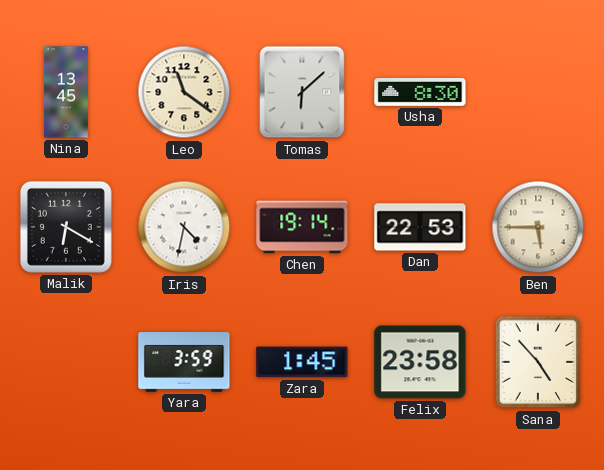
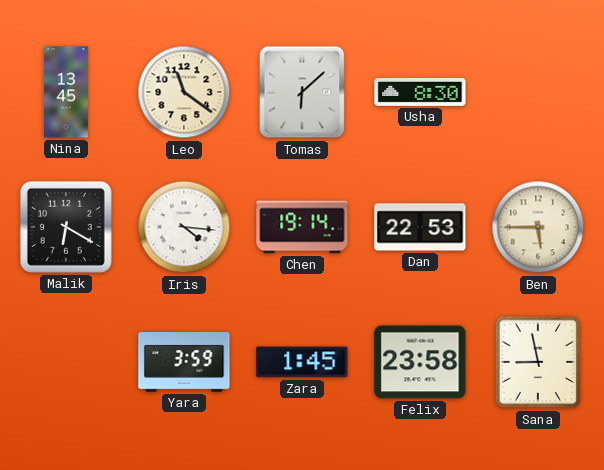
Iris: 4:32 -> 4:16 (184, 227)
Sana: 4:53 -> 8:58 (538, 362)
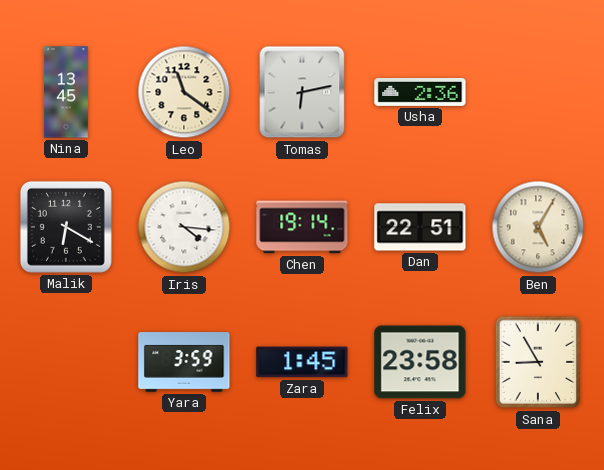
Tomas: 6:08 -> 6:13 (302, 92)
Usha: 8:30 -> 2:36 (420, 93)
Dan: 22:53 -> 22:51 (420, 227)
Ben: 5:45 -> 5:05 (538, 227)
Sana: 8:58 -> 8:55 (538, 362)
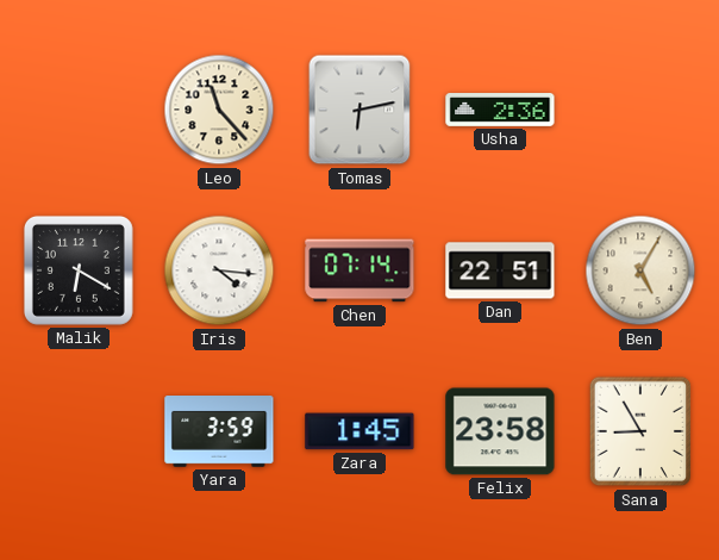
Nina: 13:45 -> none (67, 92)
Leo: 11:21 -> 11:23 (219, 110)
Chen: 19:14 -> 07:14 (359, 270)
